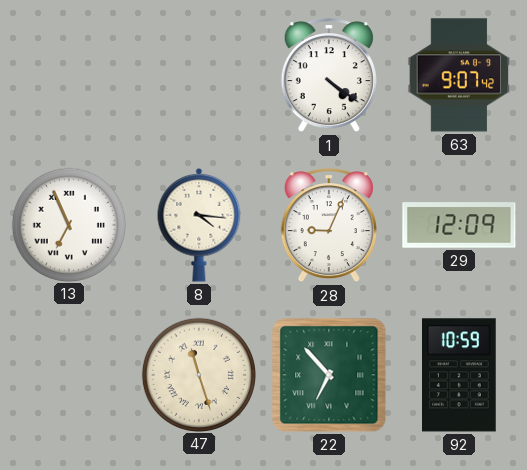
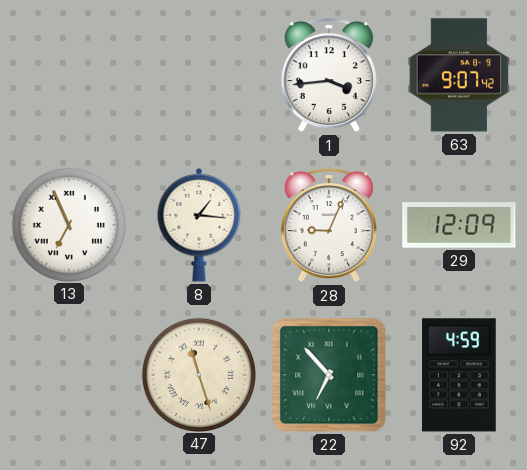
1: 4:21 -> 3:44 (329, 76)
8: 4:16 -> 1:16 (199, 225)
92: 10:59 -> 4:59 (460, 375)
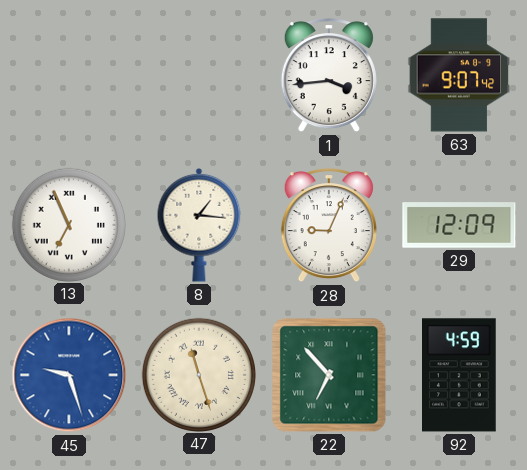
45: none -> 9:27 (69, 375)
